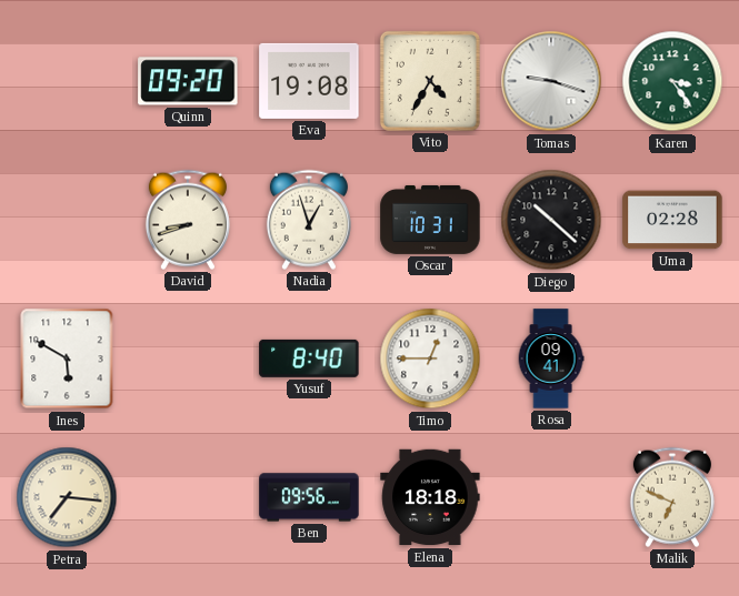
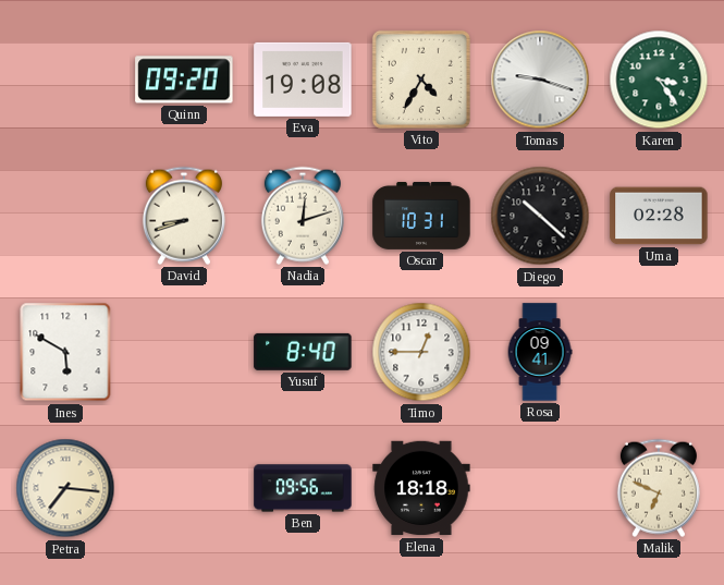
Nadia: 12:57 -> 12:12 (303, 216)
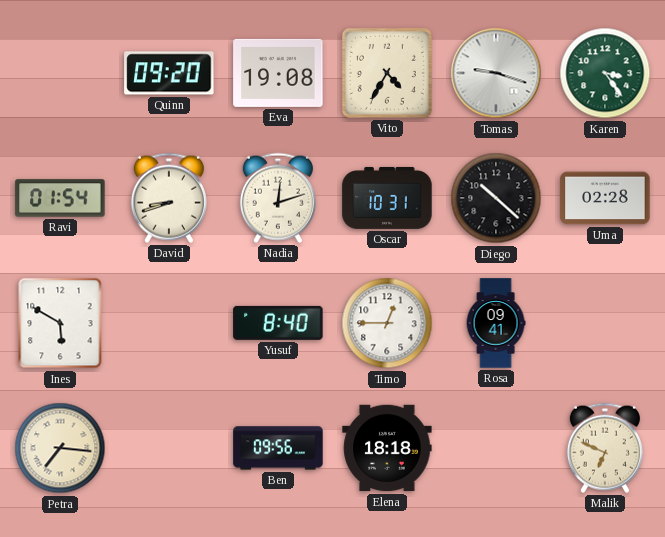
Ravi: none -> 01:54 (60, 198)
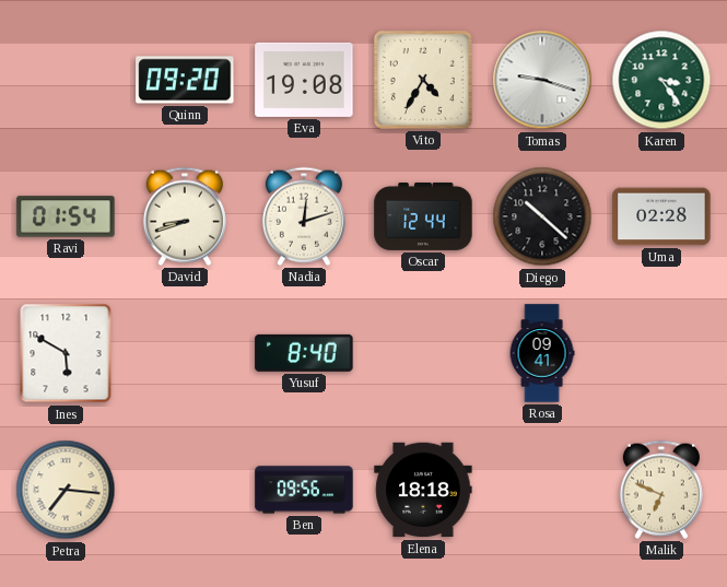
Oscar: 10:31 -> 12:44 (423, 216)
Timo: 12:45 -> none (387, 323)
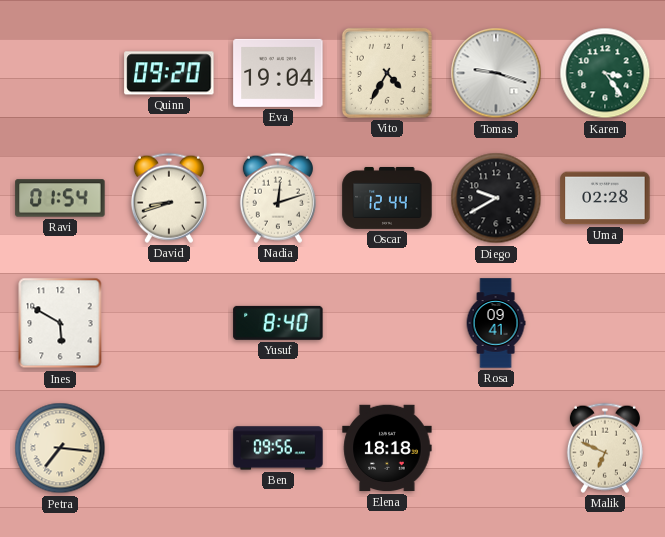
Eva: 19:08 -> 19:04 (278, 73)
Diego: 10:22 -> 9:40 (496, 198)
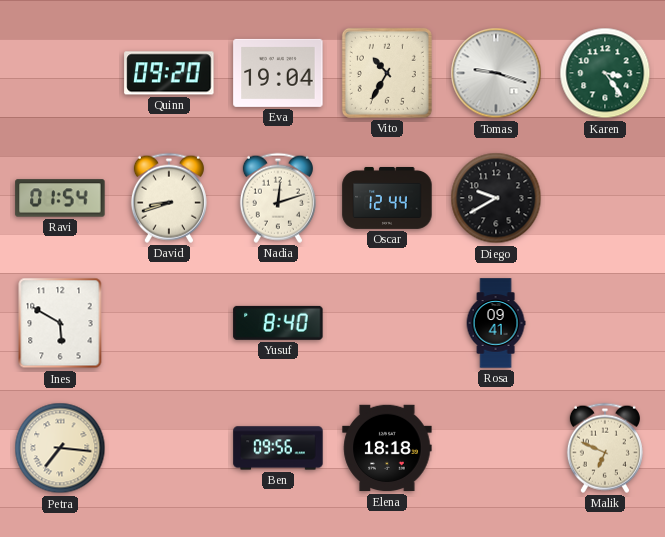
Vito: 4:35 -> 10:35 (387, 73)
Uma: 02:28 -> none (605, 198)
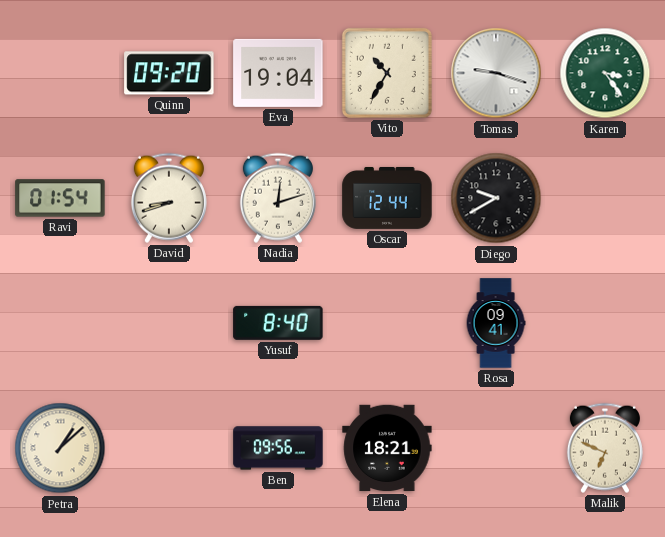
Ines: 5:50 -> none (60, 323)
Petra: 7:16 -> 1:08 (60, 448)
Elena: 18:18 -> 18:21 (387, 448)
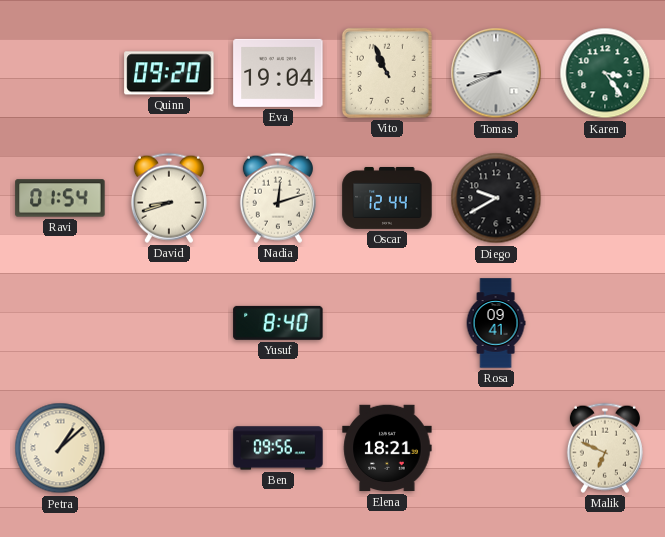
Vito: 10:35 -> 10:56 (387, 73)
Tomas: 9:18 -> 8:41 (496, 73)
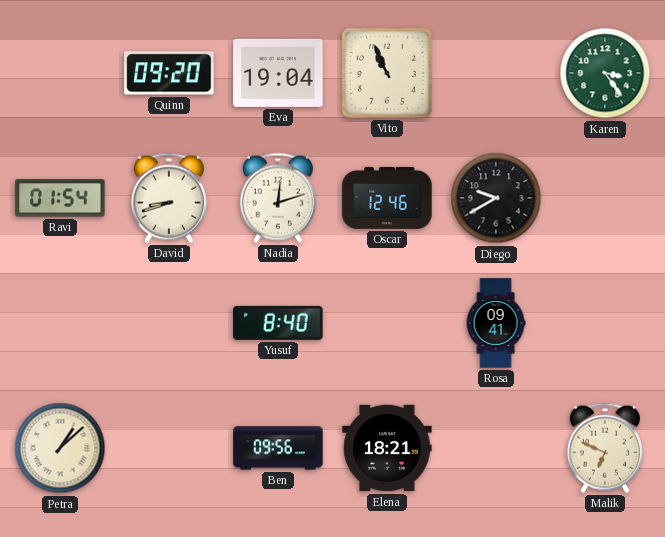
Tomas: 8:41 -> none (496, 73)
Oscar: 12:44 -> 12:46 (387, 198)
